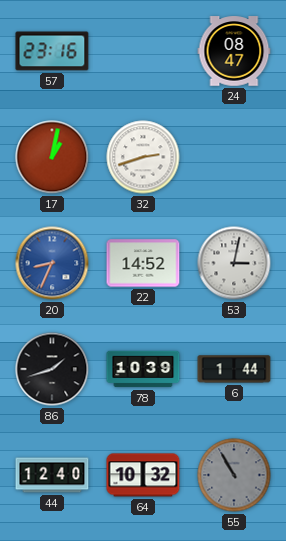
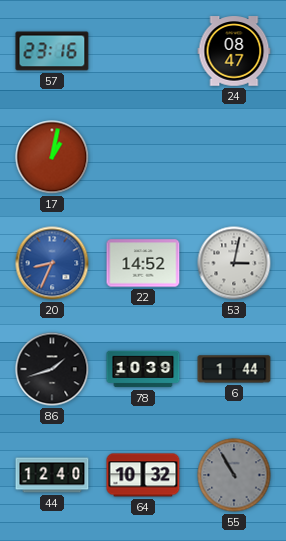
32: 2:42 -> none (143, 157)
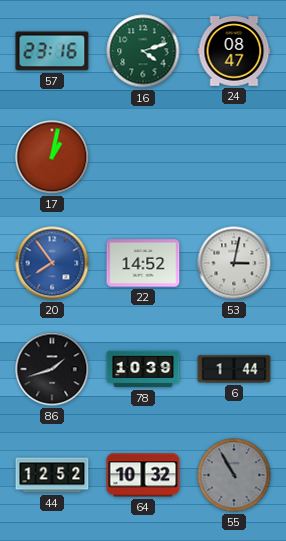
16: none -> 4:12 (143, 51)
20: 8:34 -> 7:54 (52, 263)
44: 12:40 -> 12:52 (52, 475)
